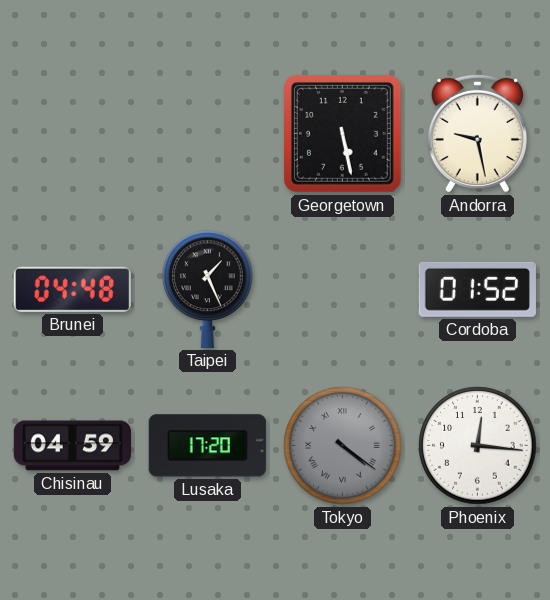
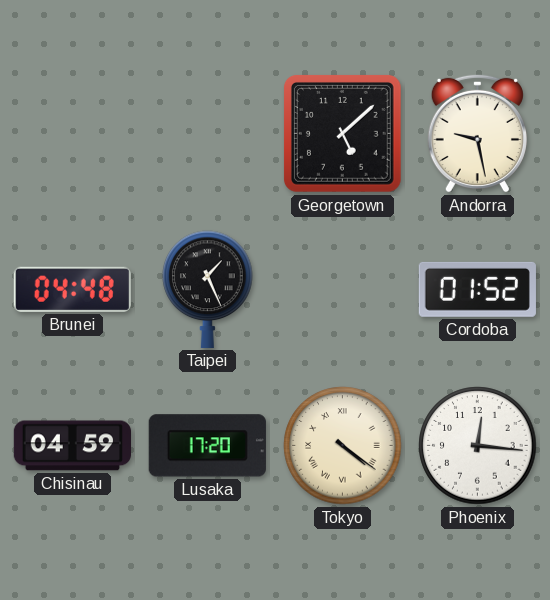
Georgetown: 5:28 -> 5:08 (342, 133)
Tokyo dial: grey -> cream (343, 446)
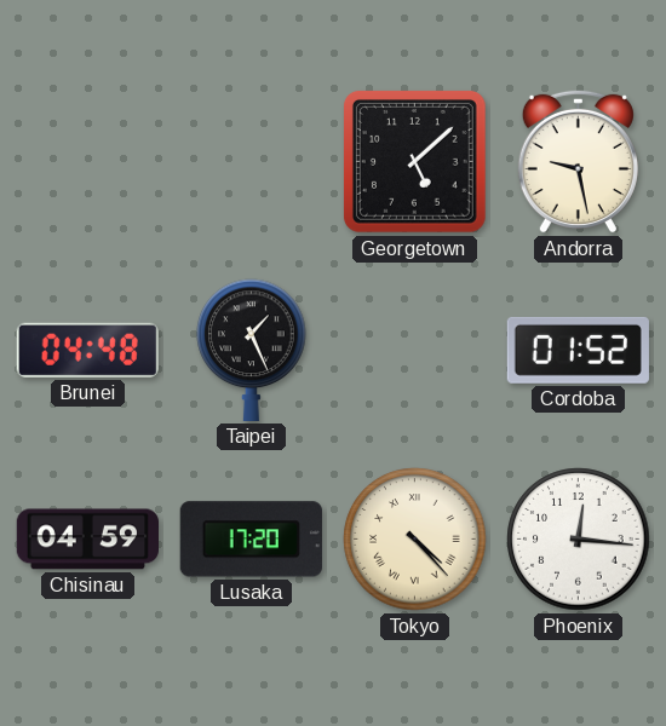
Tokyo: 4:21 -> 4:23 (415, 540)
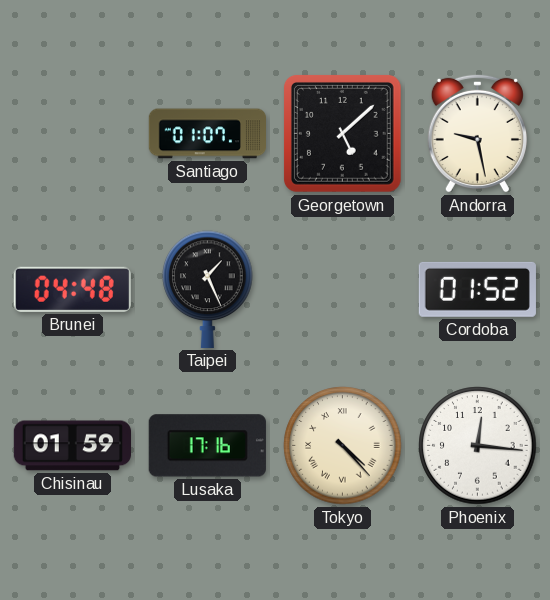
Santiago: none -> 01:07 (207, 134)
Chisinau: 04:59 -> 01:59 (72, 446)
Lusaka: 17:20 -> 17:16 (207, 446)
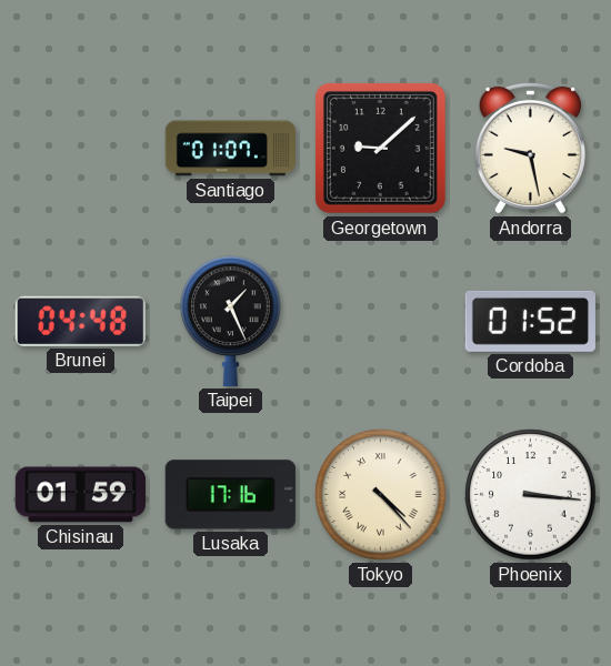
Georgetown: 5:08 -> 9:08 (380, 148)
Phoenix: 12:16 -> 3:16 (531, 495)
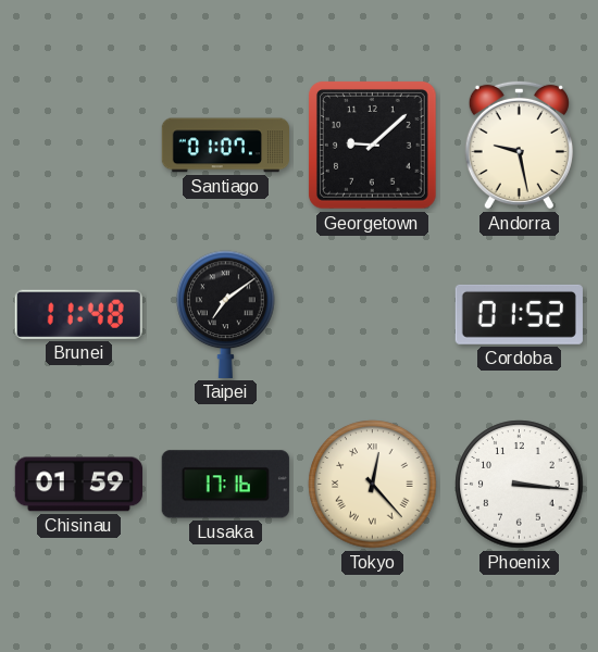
Brunei: 04:48 -> 11:48 (78, 314)
Taipei: 1:26 -> 7:09 (226, 314)
Tokyo: 4:23 -> 12:23 (373, 485)
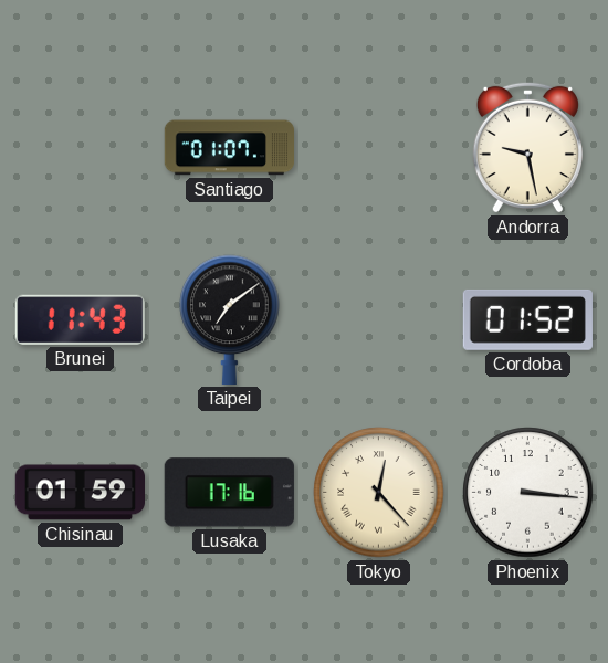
Georgetown: 9:08 -> none (372, 145)
Brunei: 11:48 -> 11:43 (80, 319)
